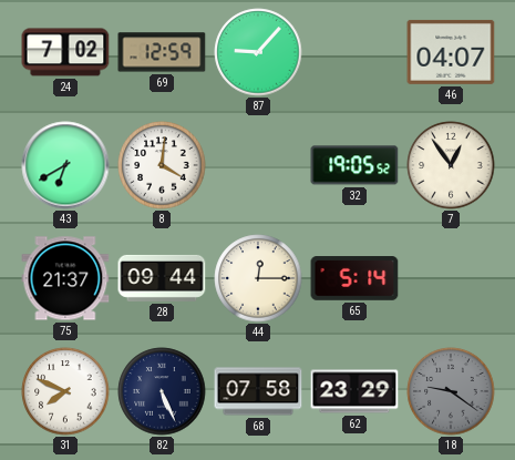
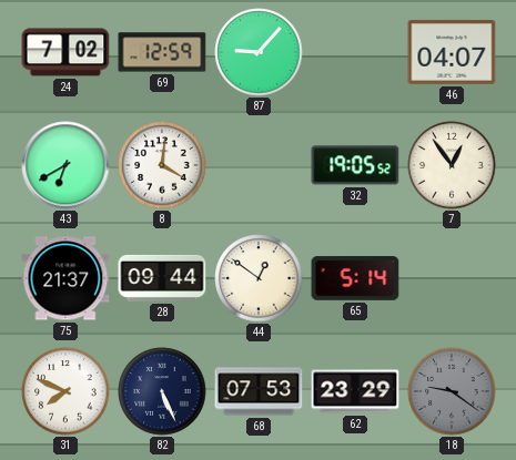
44: 12:15 -> 12:51 (259, 278)
68: 07:58 -> 07:53 (259, 391)
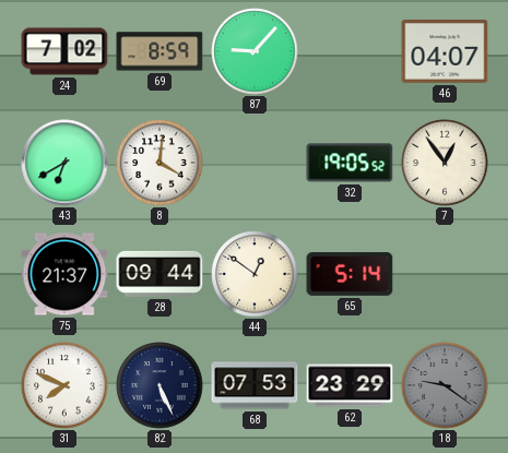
69: 12:59 -> 8:59 (160, 51)
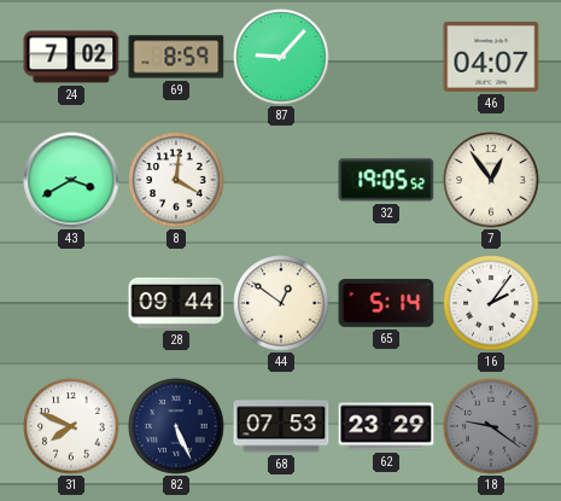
43: 6:40 -> 3:40 (71, 180)
75: 21:37 -> none (64, 274)
16: none -> 2:06 (491, 303)
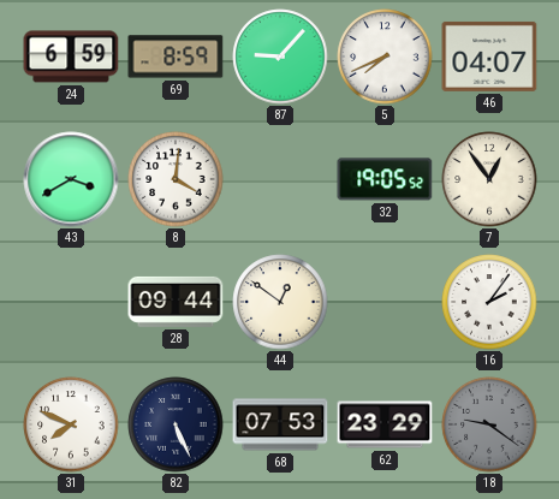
24: 7:02 -> 6:59 (71, 57)
5: none -> 7:41 (385, 57)
65: 5:14 -> none (386, 303)
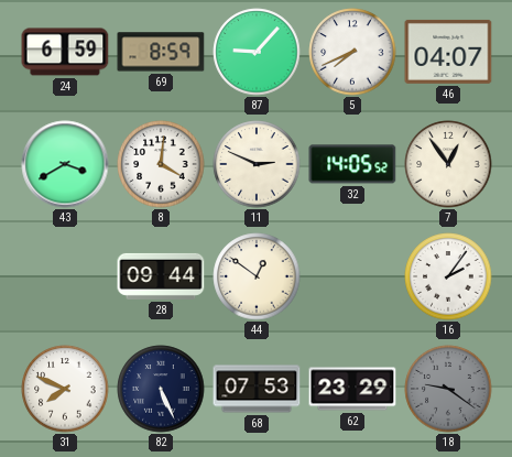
11: none -> 2:49 (257, 164)
32: 19:05 -> 14:05 (352, 164)
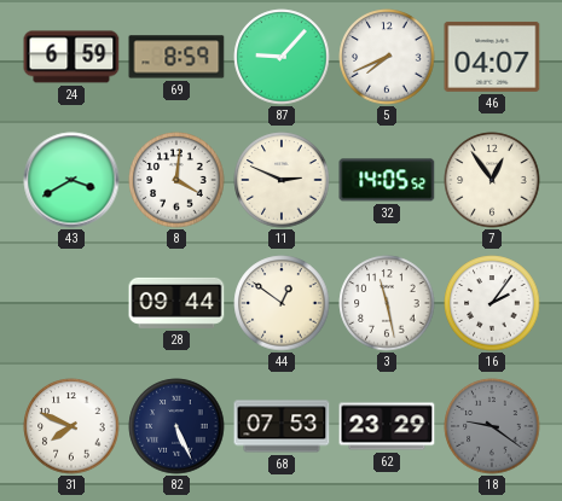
3: none -> 11:28 (387, 303)
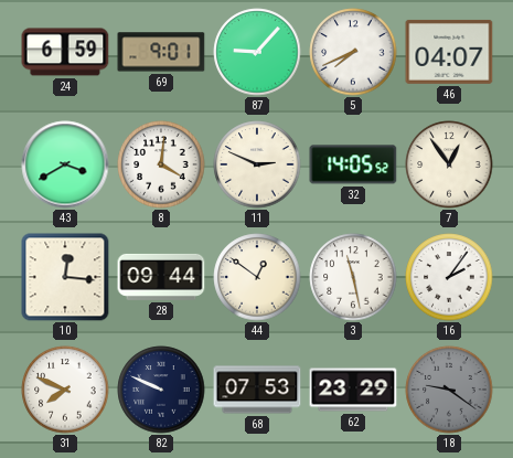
69: 8:59 -> 9:01 (161, 52)
10: none -> 12:16 (65, 277)
82: 5:26 -> 9:49 (161, 390)
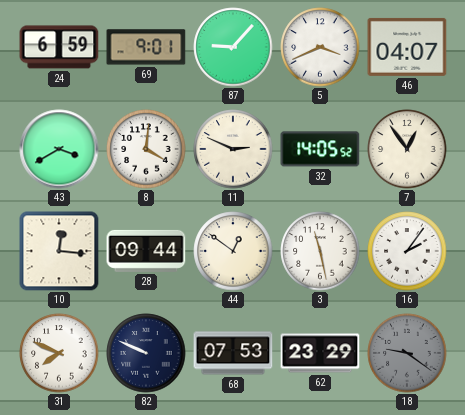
5: 7:41 -> 3:41 (320, 47)
